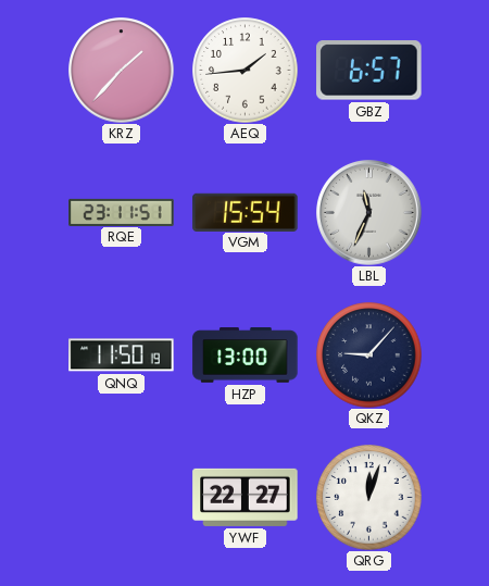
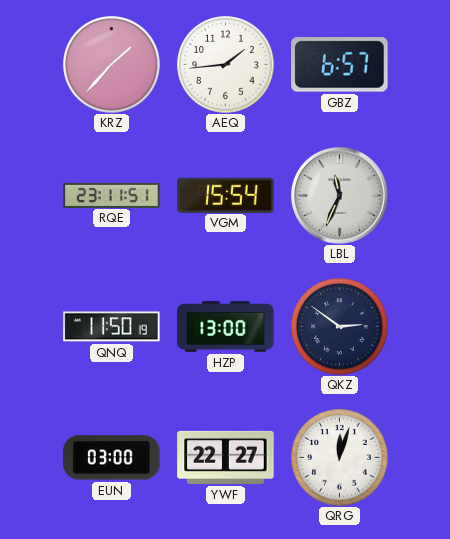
QKZ: 9:07 -> 2:51 (340, 327)
EUN: none -> 03:00 (112, 458)
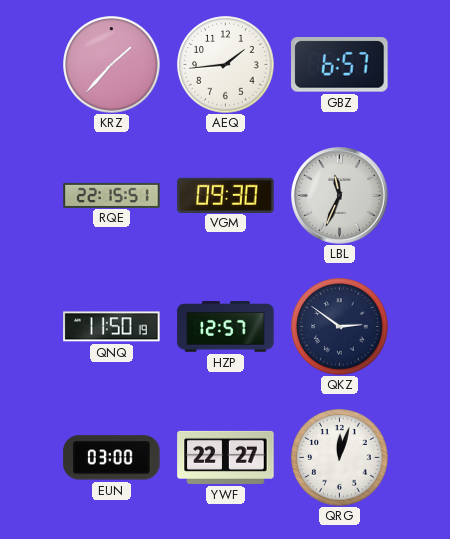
RQE: 23:11 -> 22:15 (112, 195)
VGM: 15:54 -> 09:30 (226, 195)
HZP: 13:00 -> 12:57 (226, 327)
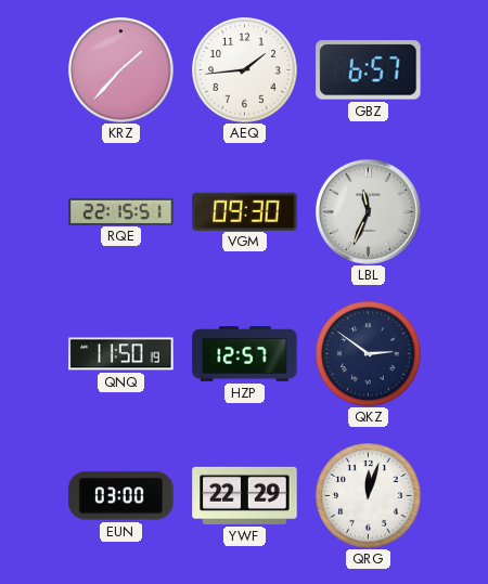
YWF: 22:27 -> 22:29 (245, 495)
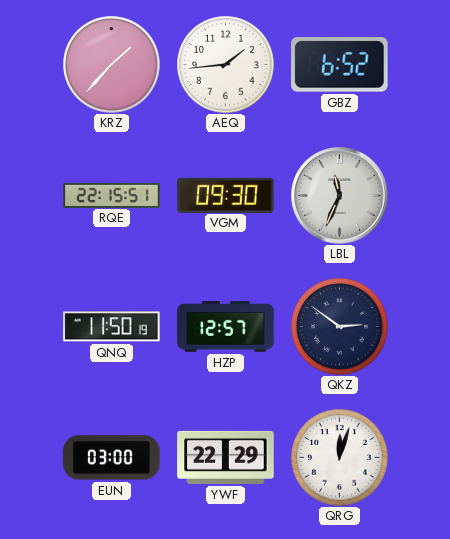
GBZ: 6:57 -> 6:52 (340, 65)
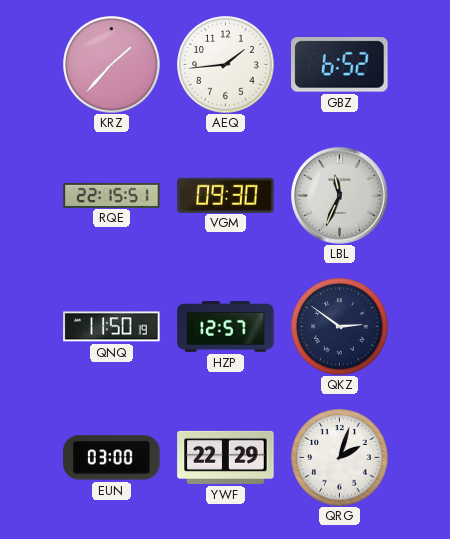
QRG: 12:03 -> 2:03 (340, 458)
